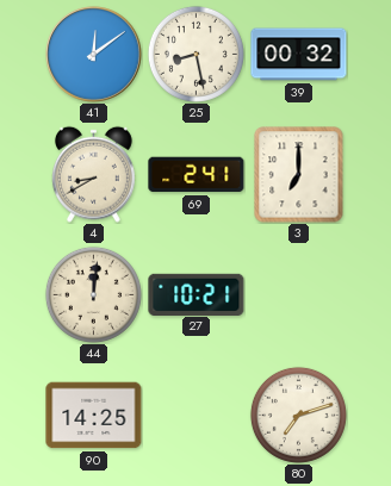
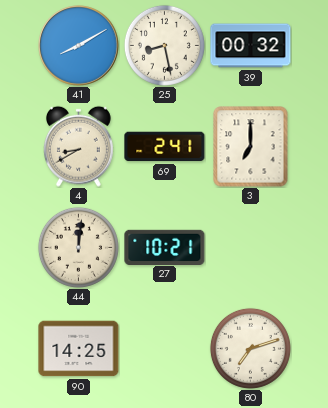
41: 12:09 -> 8:10 (79, 46)
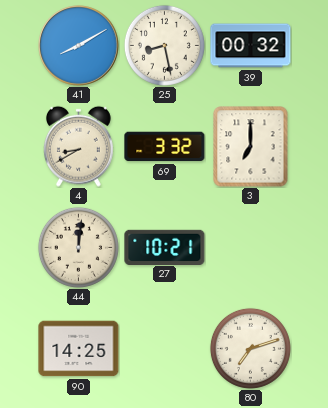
69: 2:41 -> 3:32 (165, 147)
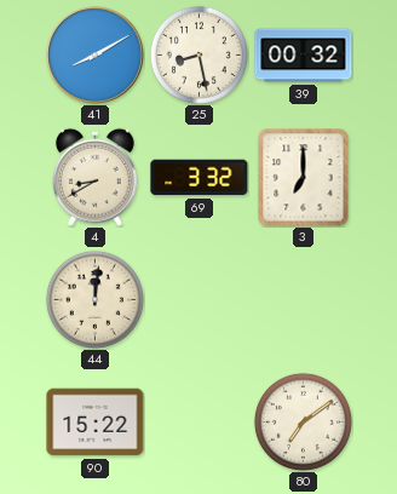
27: 10:21 -> none (165, 247)
90: 14:25 -> 15:22 (96, 423)
80: 7:12 -> 7:09 (303, 421)
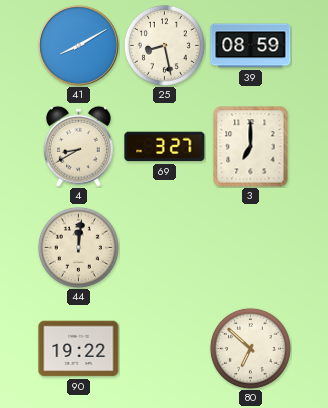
39: 00:32 -> 08:59 (251, 46)
69: 3:32 -> 3:27 (165, 147)
90: 15:22 -> 19:22 (79, 349)
80: 7:09 -> 6:52 (250, 348)
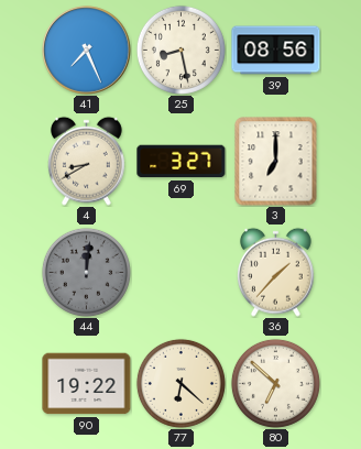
41: 8:10 -> 7:26 (87, 51)
39: 08:59 -> 08:56 (276, 51)
44 dial: cream -> grey (86, 272)
36: none -> 1:37 (275, 272)
77: none -> 6:22 (180, 383)
